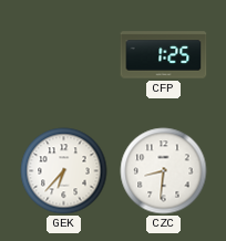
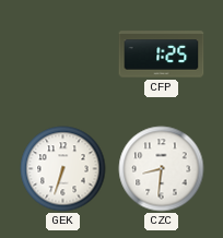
GEK: 6:37 -> 6:33 (63, 169)
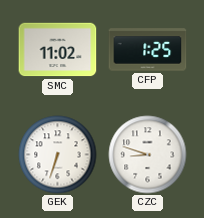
SMC: none -> 11:02 (58, 50)
CZC: 8:31 -> 8:48 (148, 155)
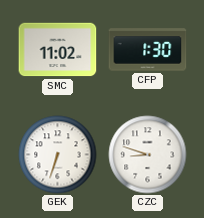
CFP: 1:25 -> 1:30 (148, 50)
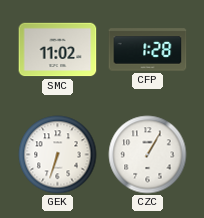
CFP: 1:30 -> 1:28 (148, 50)
CZC: 8:48 -> 1:05 (148, 155)
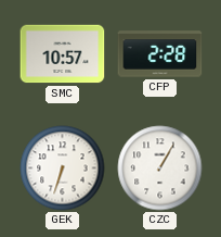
SMC: 11:02 -> 10:57 (63, 54)
CFP: 1:28 -> 2:28 (160, 54)
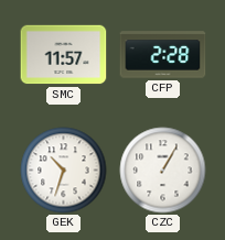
SMC: 10:57 -> 11:57 (64, 55)
GEK: 6:33 -> 10:33 (64, 171)
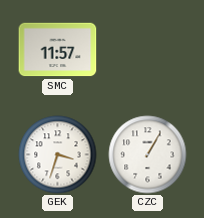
CFP: 2:28 -> none (163, 55)
GEK: 10:33 -> 3:33 (58, 155)
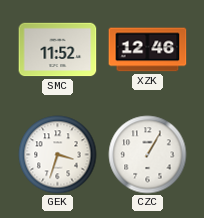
SMC: 11:57 -> 11:52 (58, 50)
XZK: none -> 12:46 (148, 50)
